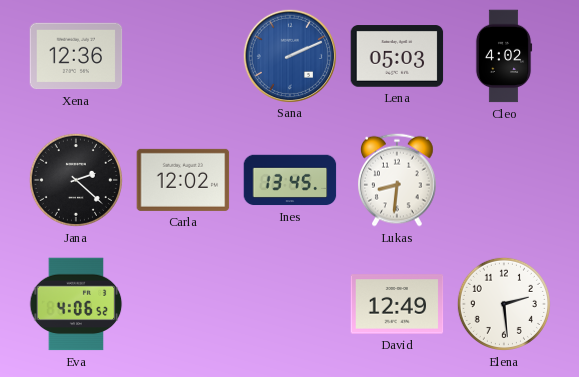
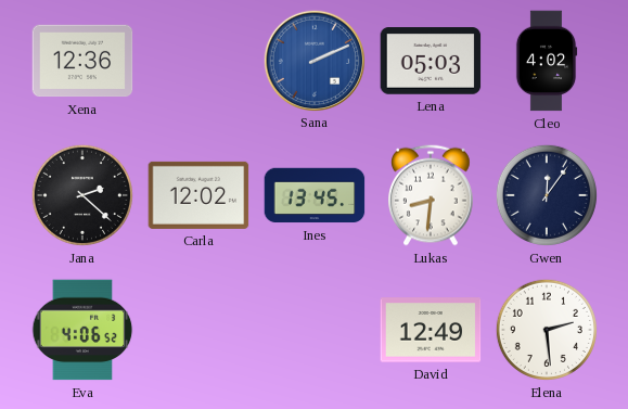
Gwen: none -> 12:06 (547, 195)
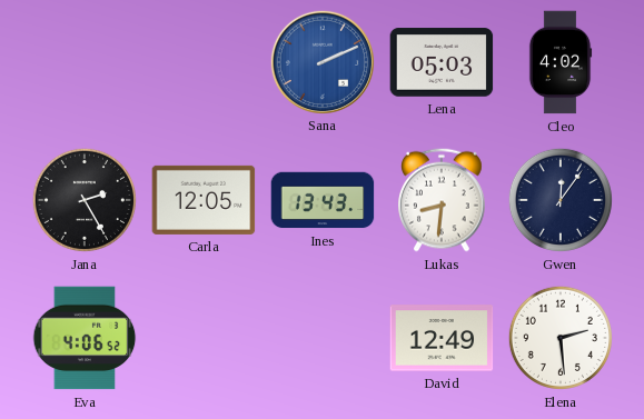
Xena: 12:36 -> none (82, 61)
Jana: 2:22 -> 2:25 (85, 200)
Carla: 12:02 -> 12:05 (204, 200)
Ines: 13:45 -> 13:43 (323, 200)
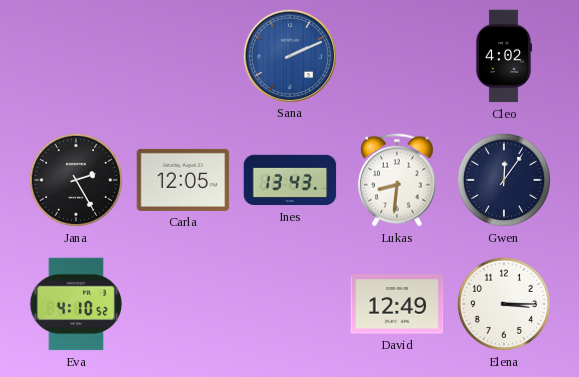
Lena: 05:03 -> none (442, 62)
Eva: 4:06 -> 4:10 (76, 304)
Elena: 2:29 -> 3:15 (504, 304)
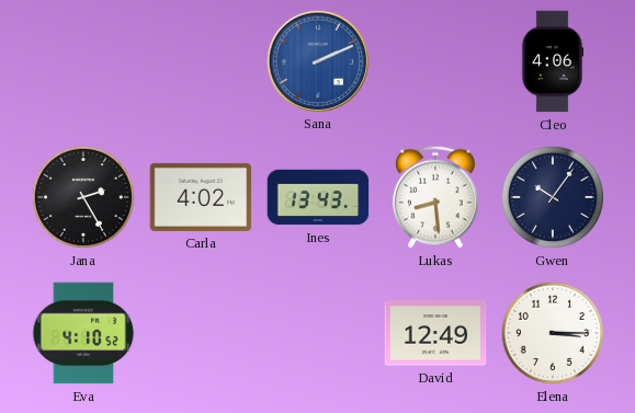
Cleo: 4:02 -> 4:06 (553, 61)
Carla: 12:05 -> 4:02 (201, 197)
Lukas: 8:31 -> 8:29 (436, 197)
Gwen: 12:06 -> 10:06 (553, 197)
